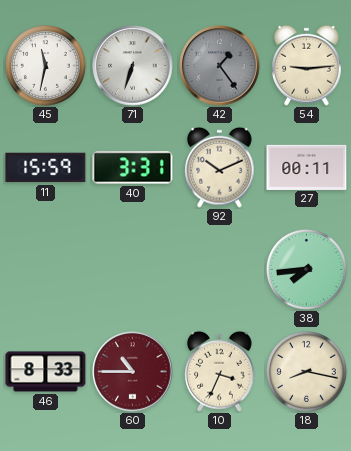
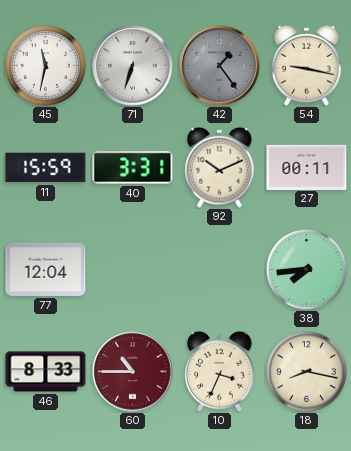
54: 9:14 -> 9:17 (307, 65)
77: none -> 12:04 (46, 269)
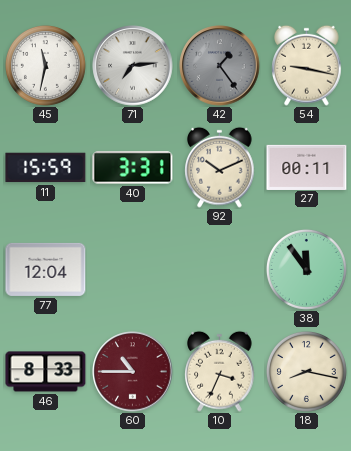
71: 6:33 -> 7:14 (133, 66)
38: 7:44 -> 11:54 (306, 269)
